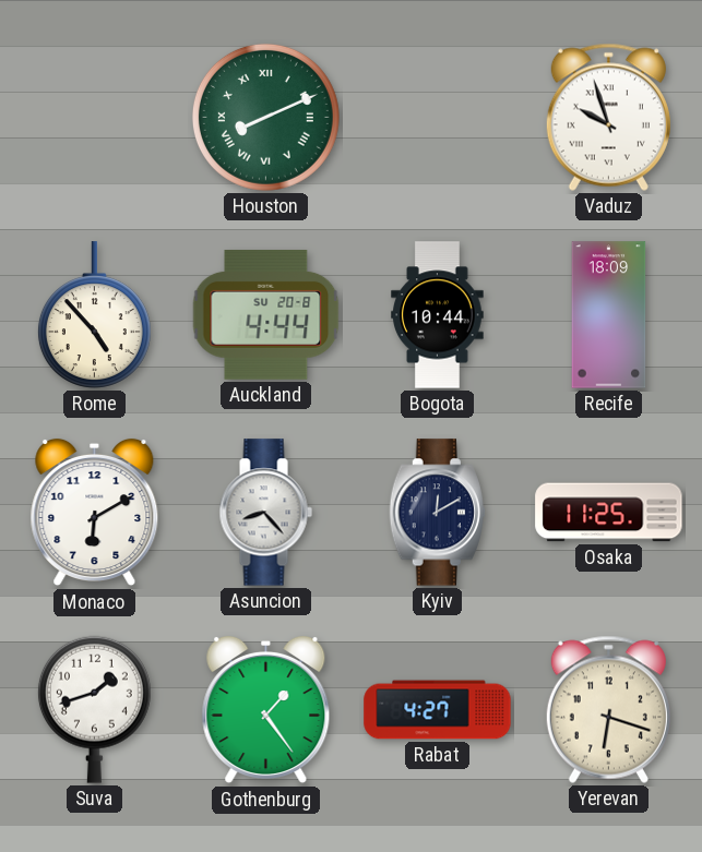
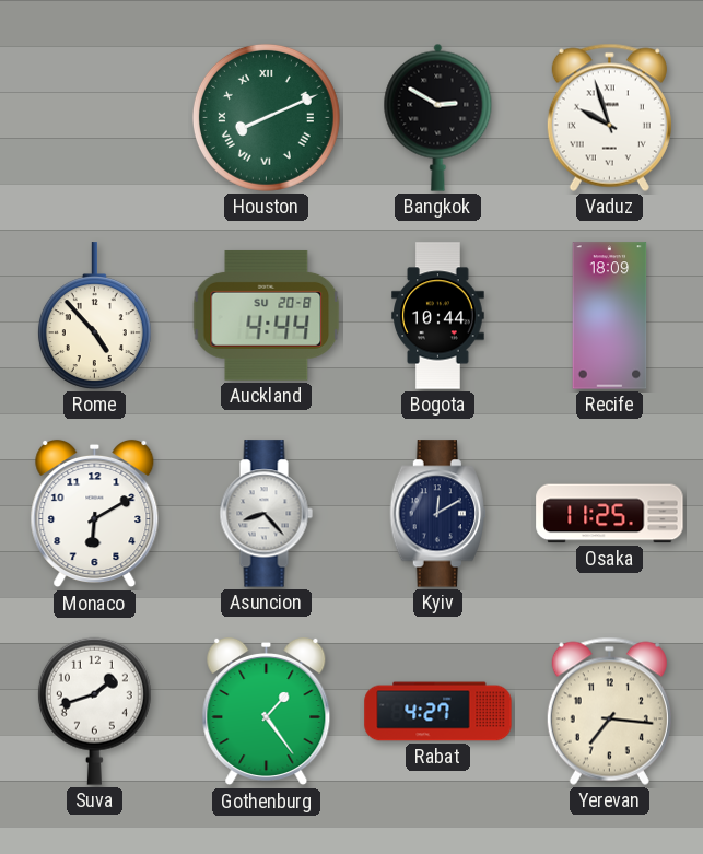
Bangkok: none -> 2:50 (438, 117)
Yerevan: 6:18 -> 7:16 (609, 711)
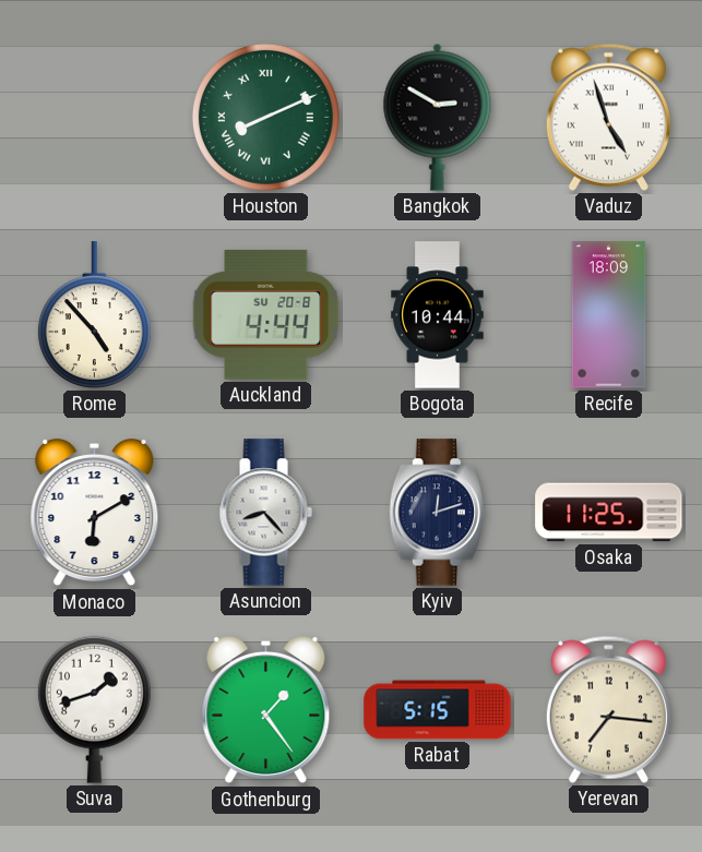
Vaduz: 9:57 -> 4:57 (608, 117)
Kyiv: 12:10 -> 12:12 (437, 513)
Rabat: 4:27 -> 5:15 (438, 710)
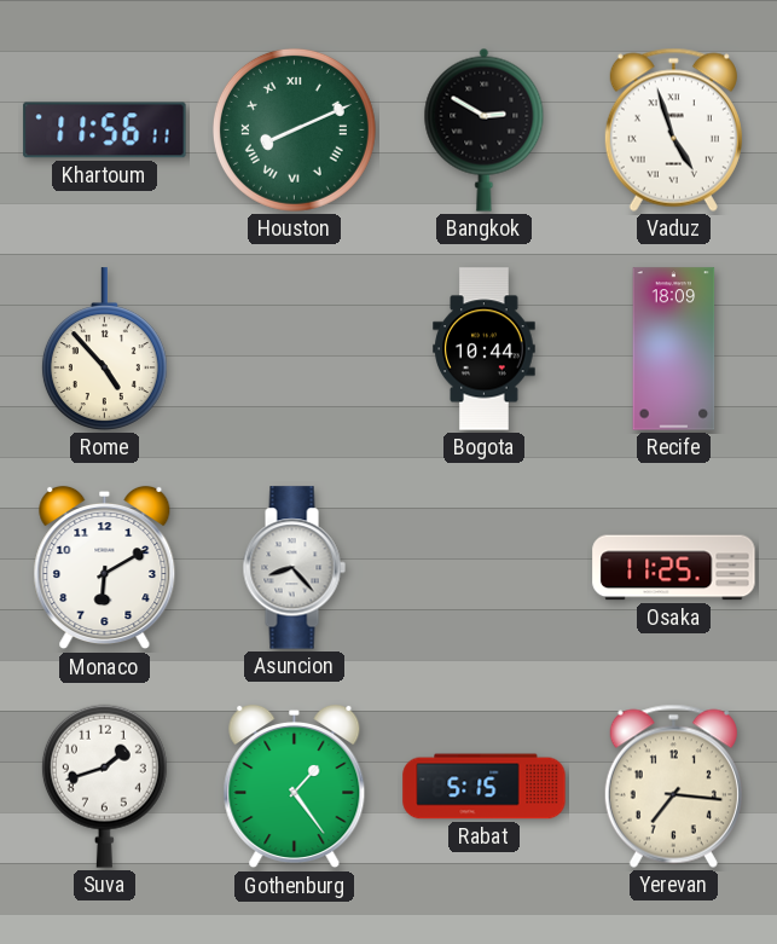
Khartoum: none -> 11:56 (105, 131)
Auckland: 4:44 -> none (266, 314)
Kyiv: 12:12 -> none (437, 513)
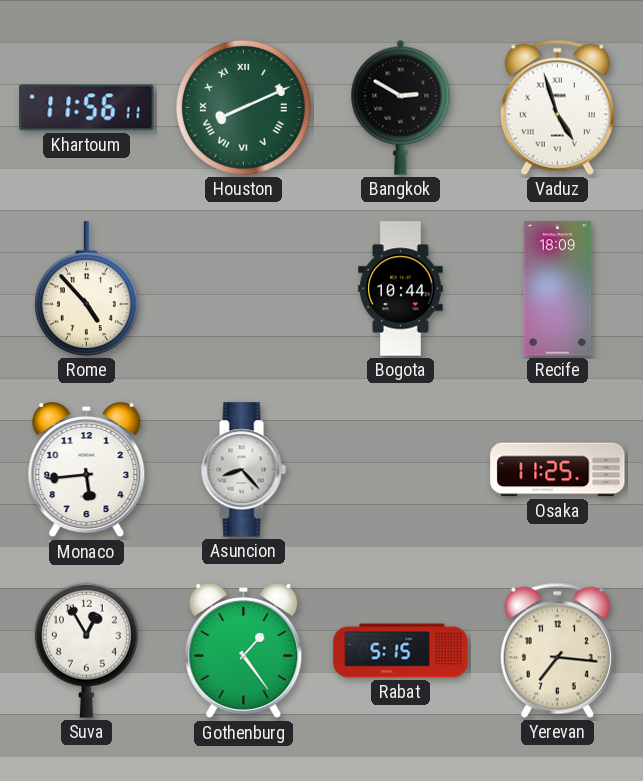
Monaco: 6:10 -> 5:44 (87, 470)
Suva: 1:42 -> 12:55 (86, 650)
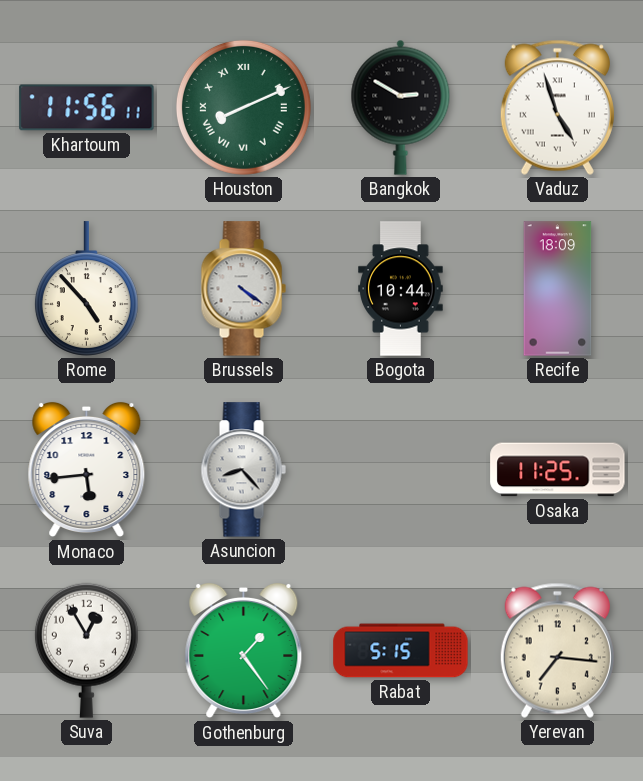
Brussels: none -> 4:21 (243, 289)
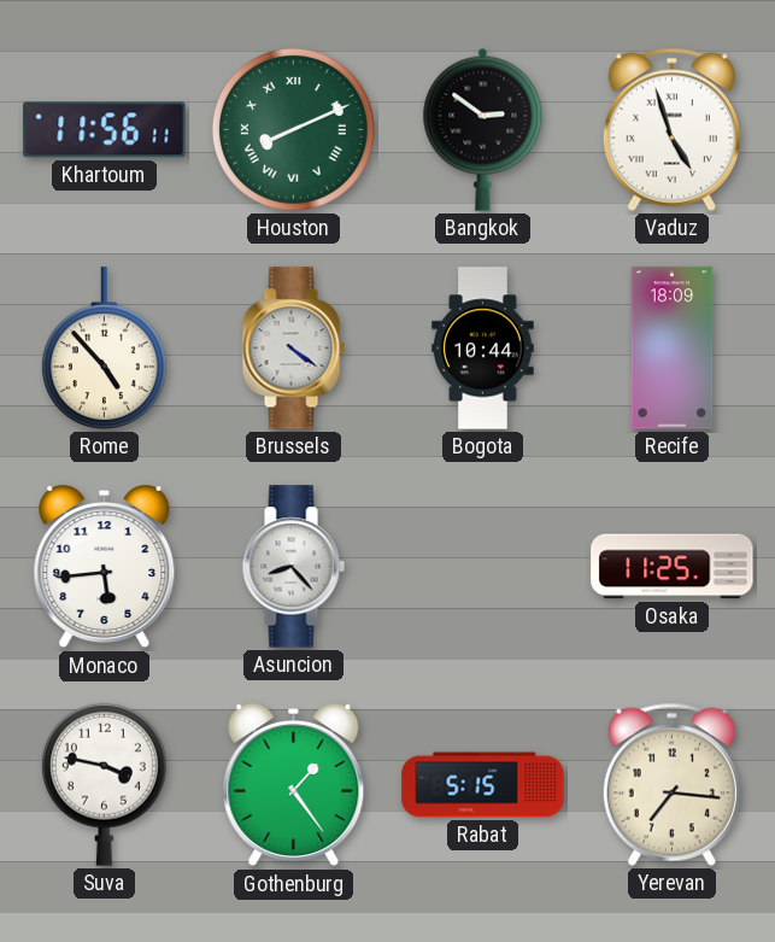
Bangkok: 2:50 -> 2:51 (483, 129)
Suva: 12:55 -> 3:47 (104, 784)
